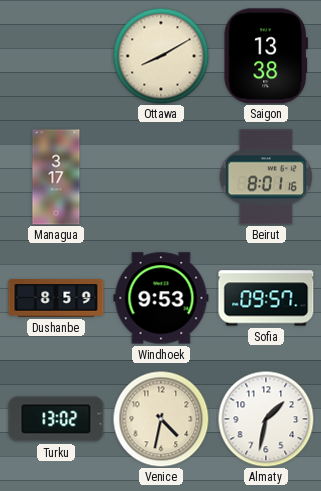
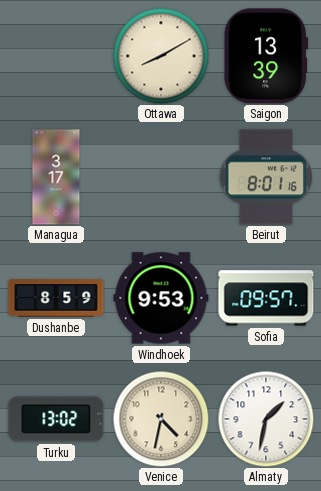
Saigon: 13:38 -> 13:39 (265, 56)
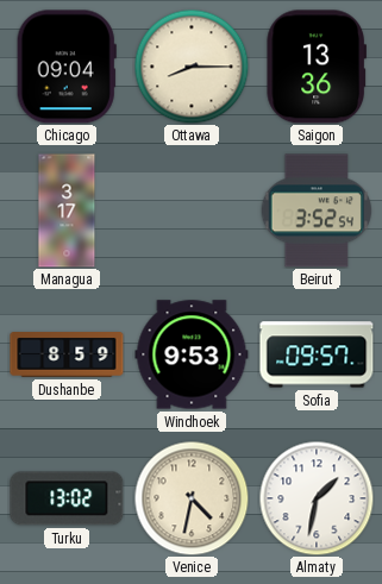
Chicago: none -> 09:04 (67, 67)
Ottawa: 8:10 -> 8:15 (192, 67)
Saigon: 13:39 -> 13:36 (315, 67)
Beirut: 8:01 -> 3:52 (315, 211)
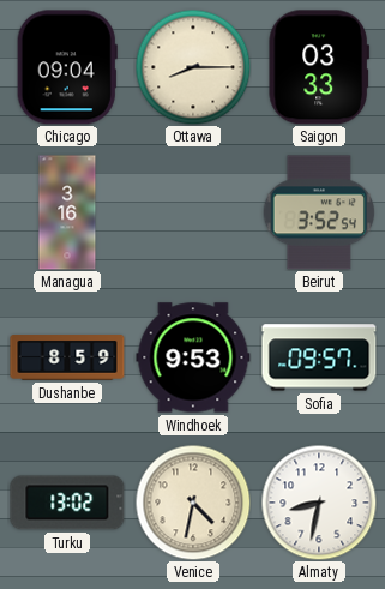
Saigon: 13:36 -> 03:33 (318, 67)
Managua: 3:17 -> 3:16 (67, 212)
Almaty: 1:32 -> 8:32 (319, 503)
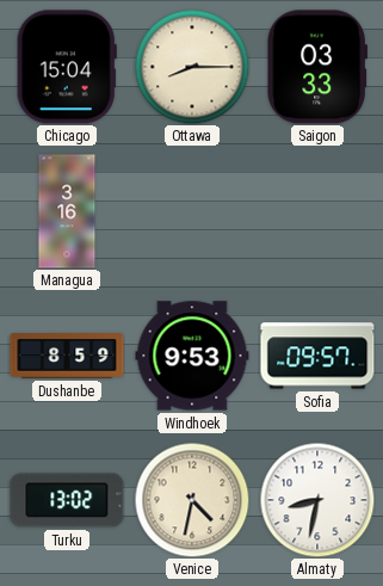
Chicago: 09:04 -> 15:04 (67, 67)
Beirut: 3:52 -> none (318, 212)
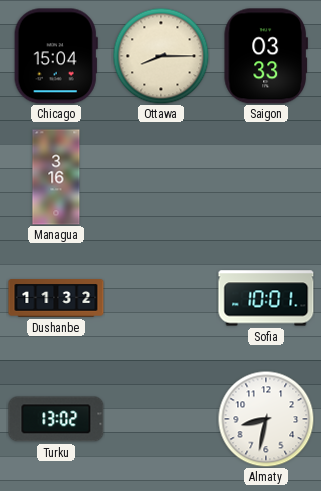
Dushanbe: 8:59 -> 11:32 (56, 298)
Windhoek: 9:53 -> none (192, 356)
Sofia: 09:57 -> 10:01 (266, 298)
Venice: 4:32 -> none (192, 500)
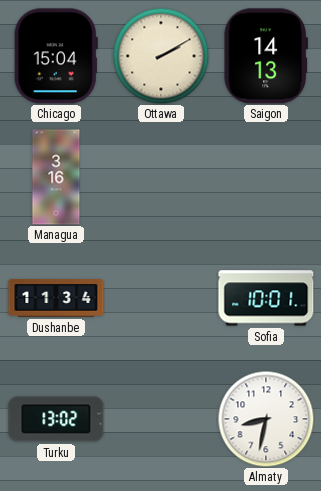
Ottawa: 8:15 -> 2:10 (161, 56)
Saigon: 03:33 -> 14:13 (265, 56)
Dushanbe: 11:32 -> 11:34 (56, 298)
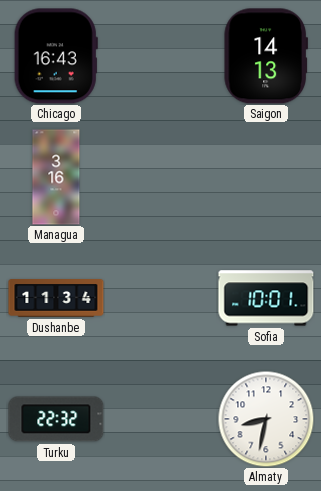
Chicago: 15:04 -> 16:43 (56, 56)
Ottawa: 2:10 -> none (161, 56)
Turku: 13:02 -> 22:32 (56, 419)
